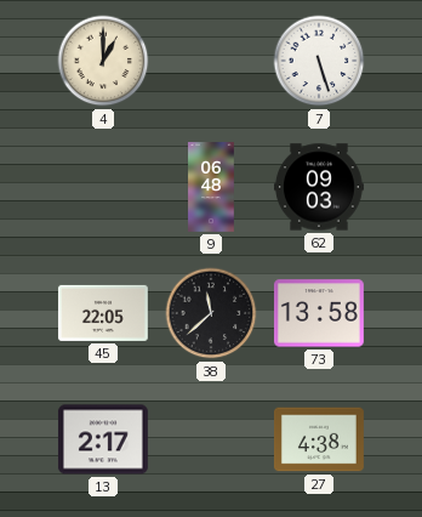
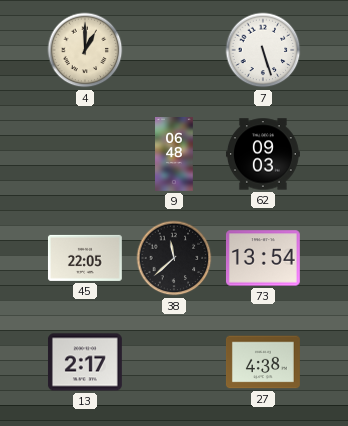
73: 13:58 -> 13:54 (263, 258)
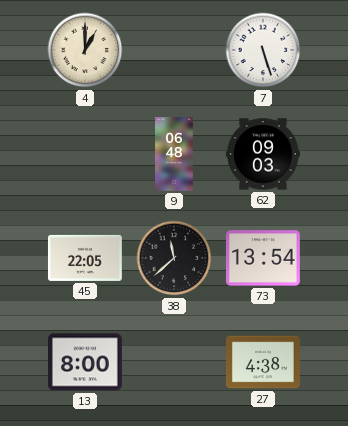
13: 2:17 -> 8:00 (85, 362)
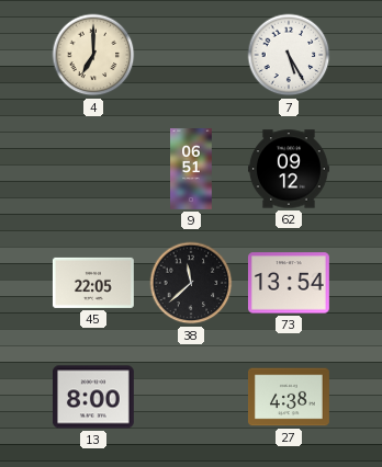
4: 1:00 -> 7:00 (93, 55)
7: 5:27 -> 5:25 (289, 55)
9: 06:48 -> 06:51 (191, 170)
62: 09:03 -> 09:12 (289, 169)
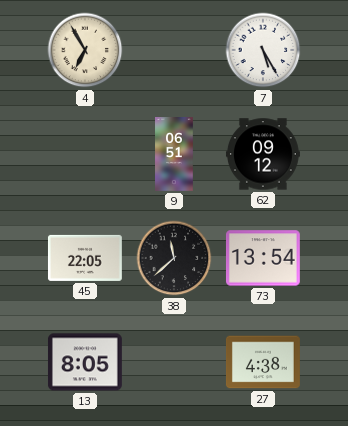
4: 7:00 -> 6:55 (85, 50)
13: 8:00 -> 8:05 (85, 362)
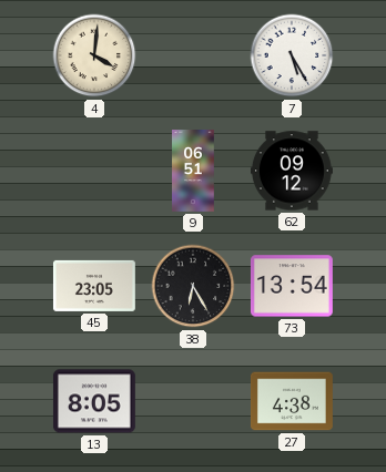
4: 6:55 -> 4:01 (94, 55)
45: 22:05 -> 23:05 (94, 286)
38: 11:38 -> 6:25 (193, 286)
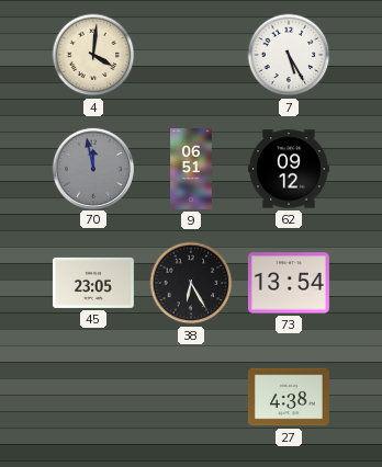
70: none -> 11:58 (92, 168)
13: 8:05 -> none (94, 401)
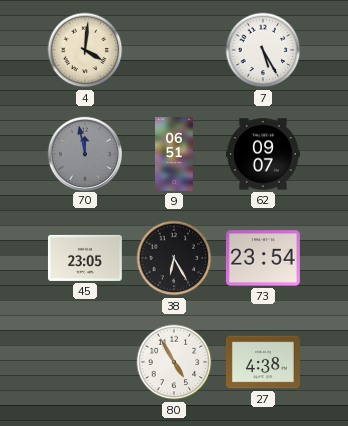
62: 09:12 -> 09:07 (263, 154)
73: 13:54 -> 23:54 (263, 258)
80: none -> 4:55 (174, 362)
